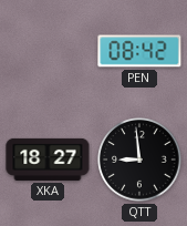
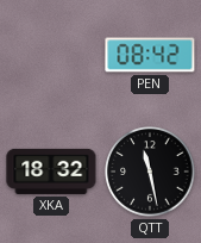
XKA: 18:27 -> 18:32 (51, 172)
QTT: 8:59 -> 11:28 (150, 172)
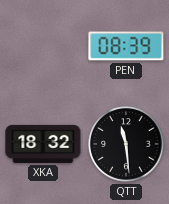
PEN: 08:42 -> 08:39 (126, 46)
QTT: 11:28 -> 11:29 (126, 144)
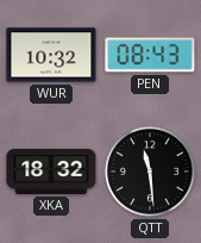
WUR: none -> 10:32 (51, 55)
PEN: 08:39 -> 08:43 (150, 55)
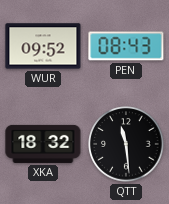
WUR: 10:32 -> 09:52 (43, 46)
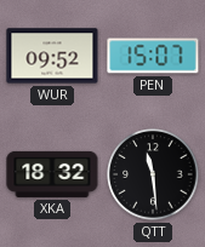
PEN: 08:43 -> 15:07 (153, 56)
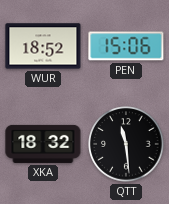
WUR: 09:52 -> 18:52 (43, 46)
PEN: 15:07 -> 15:06 (126, 46)
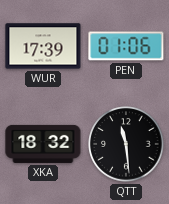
WUR: 18:52 -> 17:39 (43, 46)
PEN: 15:06 -> 01:06 (126, 46)
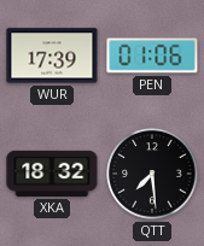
QTT: 11:29 -> 7:29 (152, 174)
